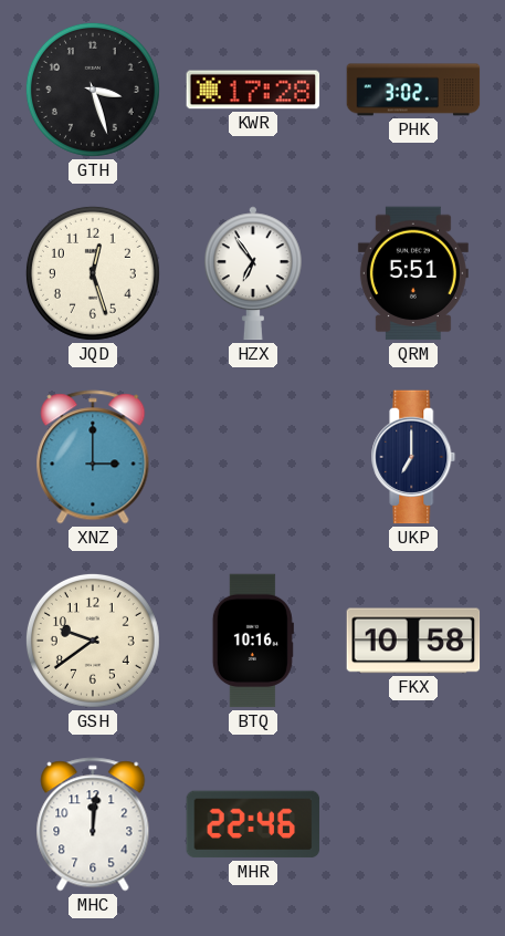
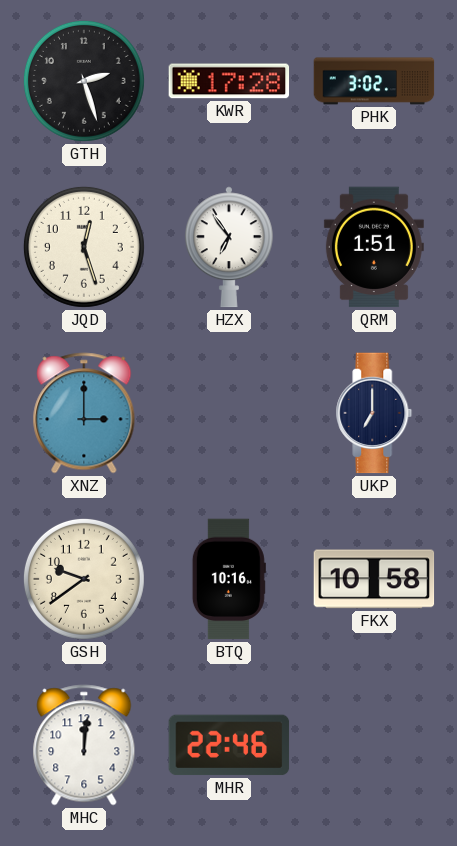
GTH: 3:27 -> 2:27 (84, 81)
QRM: 5:51 -> 1:51 (374, 247)
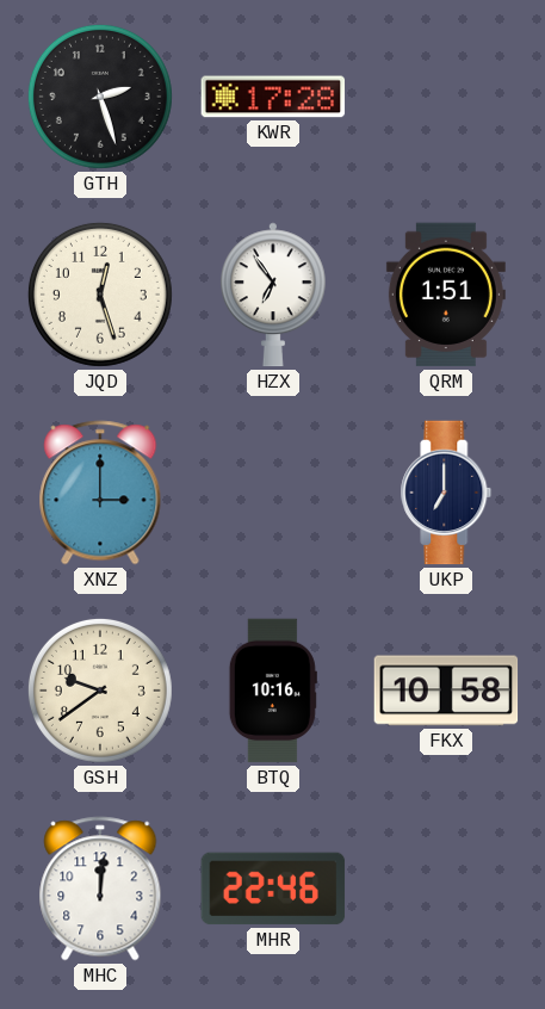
PHK: 3:02 -> none (374, 81)
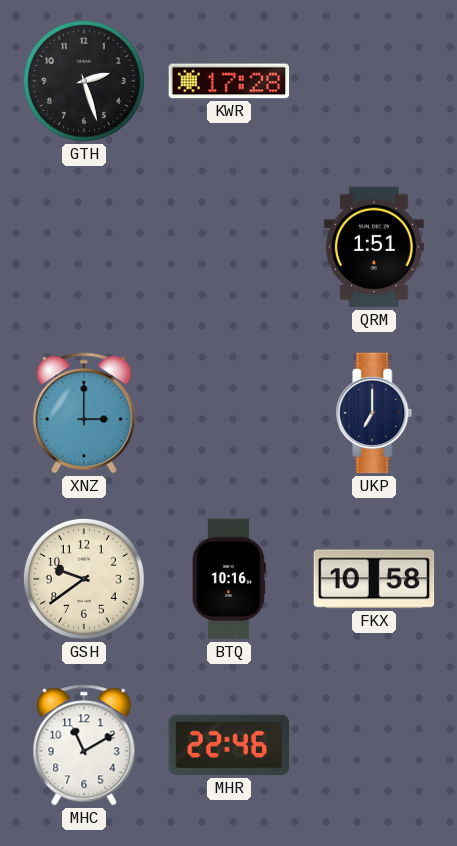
JQD: 12:27 -> none (100, 295)
HZX: 6:54 -> none (273, 295)
MHC: 12:01 -> 11:10 (84, 745)
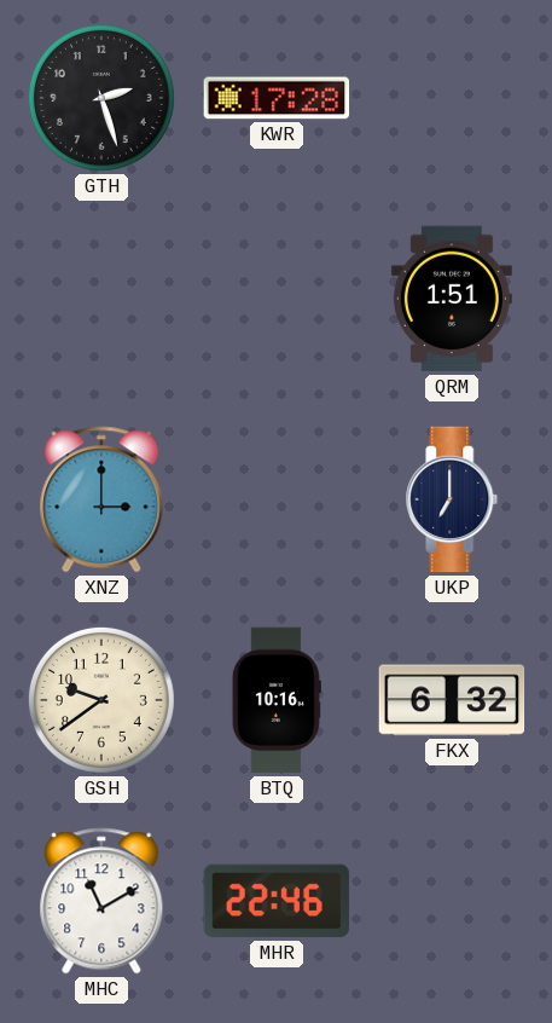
FKX: 10:58 -> 6:32 (452, 700)
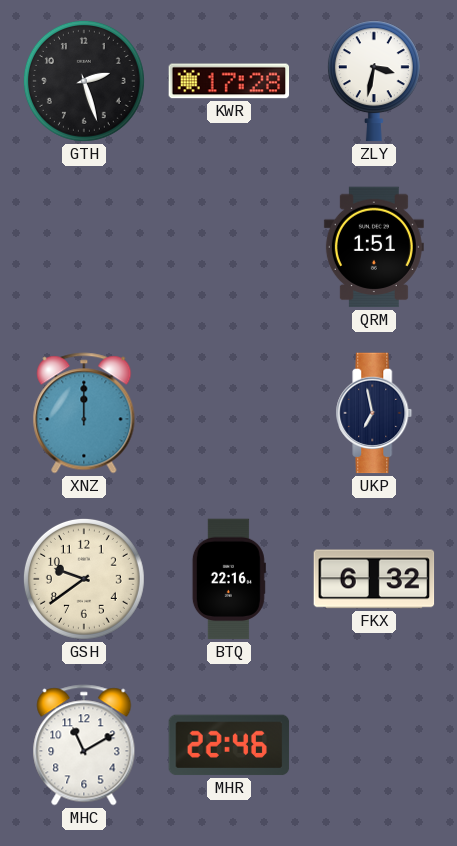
ZLY: none -> 3:32 (374, 81)
XNZ: 3:00 -> 12:00 (84, 413)
UKP: 7:00 -> 6:58 (374, 413)
BTQ: 10:16 -> 22:16 (229, 579)
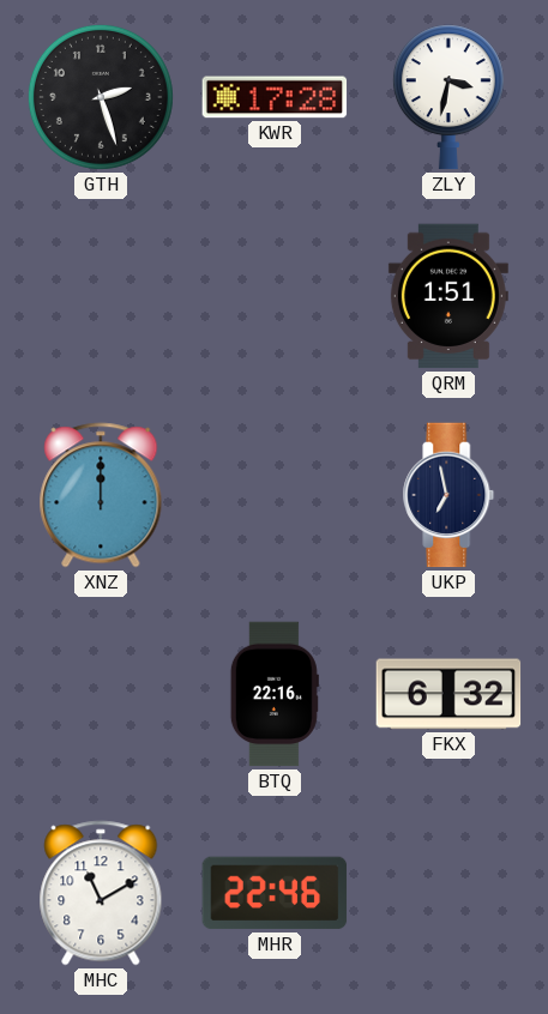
GSH: 9:39 -> none (84, 579)
